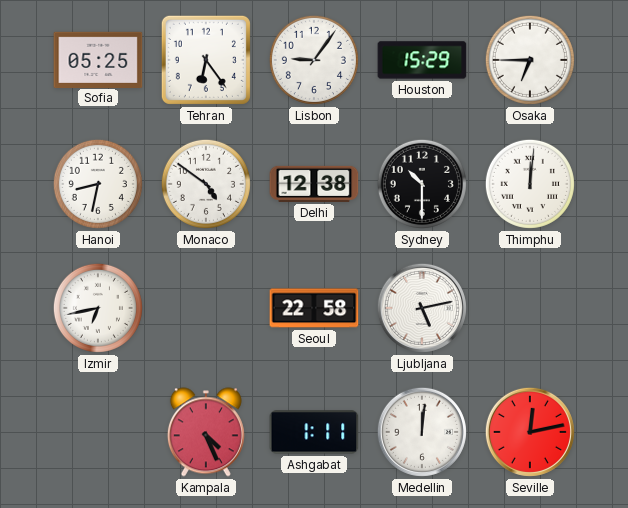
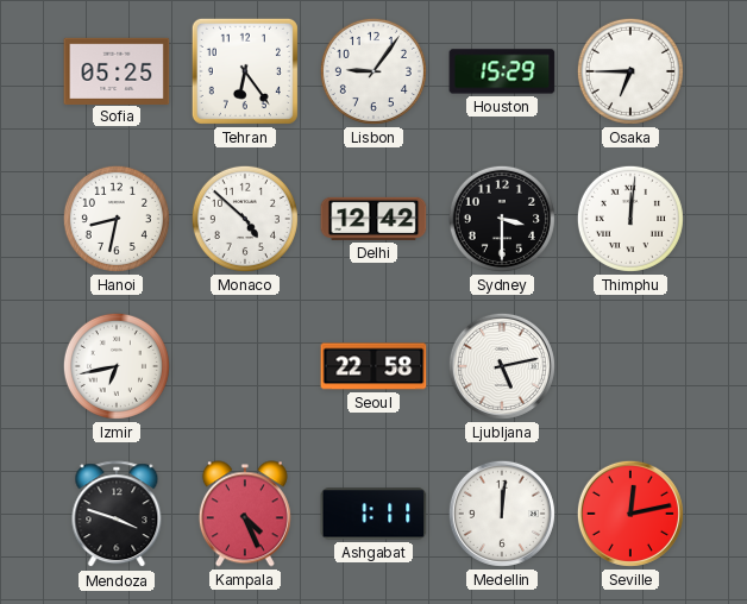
Monaco: 4:51 -> 4:52 (245, 219)
Delhi: 12:38 -> 12:42 (373, 219)
Sydney: 10:30 -> 3:30 (502, 219)
Mendoza: none -> 3:48 (117, 515)
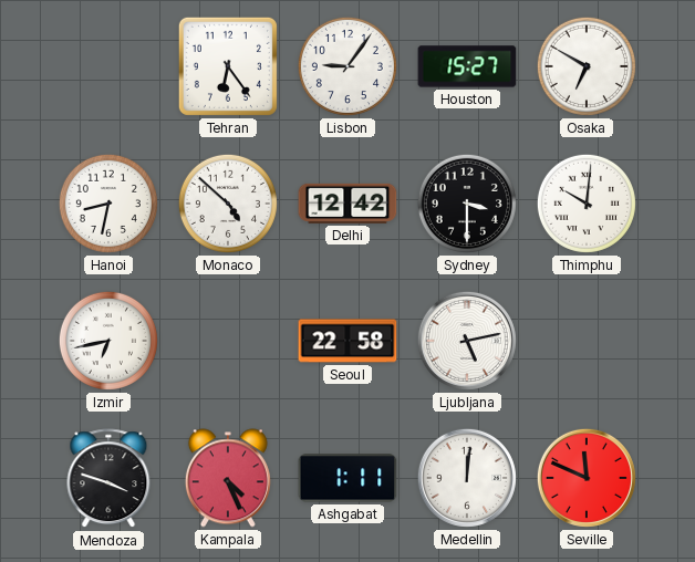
Sofia: 05:25 -> none (117, 70)
Houston: 15:29 -> 15:27 (467, 66)
Osaka: 6:45 -> 6:50 (587, 66)
Thimphu: 12:01 -> 10:01 (587, 204)
Seville: 12:13 -> 11:49 (587, 478)
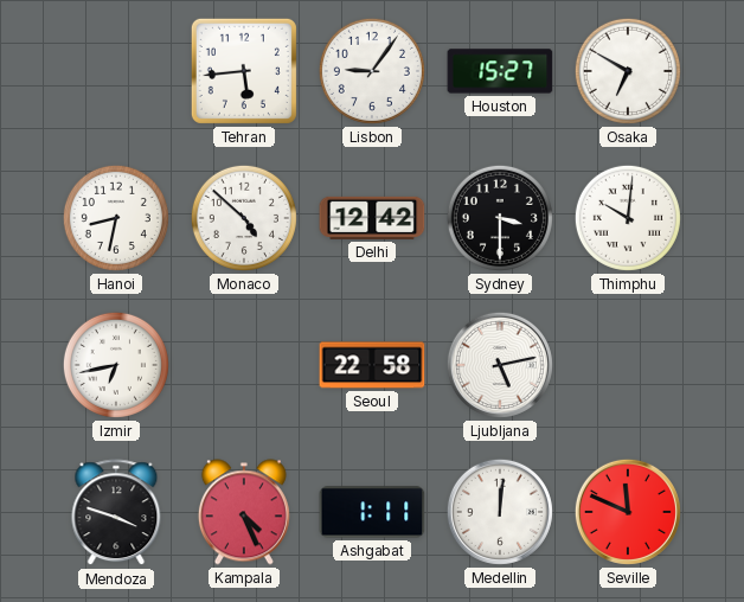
Tehran: 6:24 -> 5:44 (244, 71)
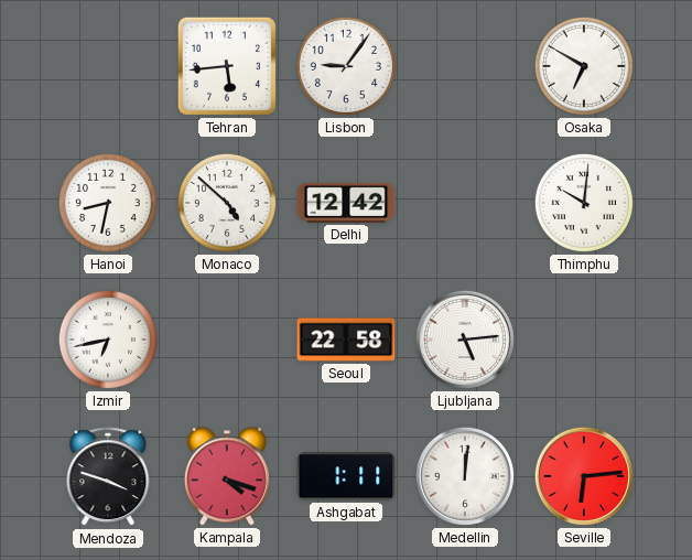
Houston: 15:27 -> none (500, 71)
Sydney: 3:30 -> none (500, 218)
Ljubljana: 5:13 -> 5:14 (465, 340)
Kampala: 4:26 -> 4:18 (227, 476)
Seville: 11:49 -> 6:14 (584, 476)
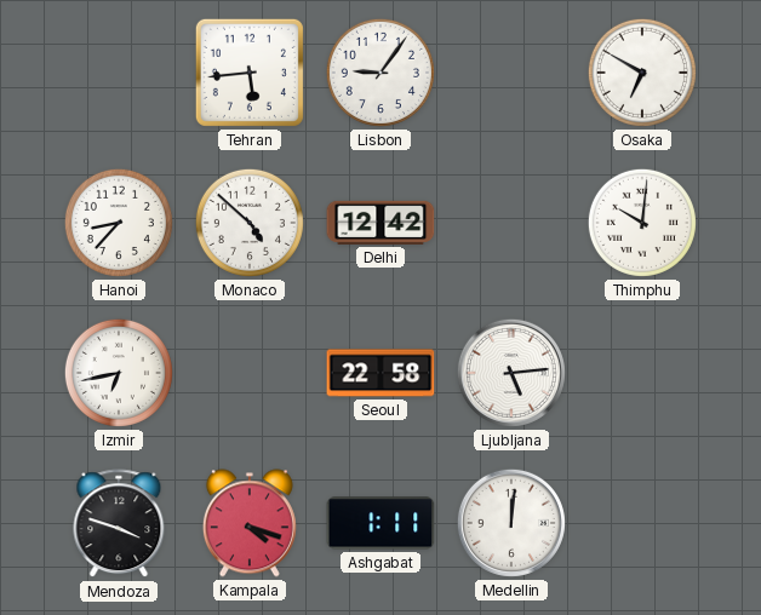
Hanoi: 8:32 -> 8:37 (119, 223)
Seville: 6:14 -> none (584, 476)
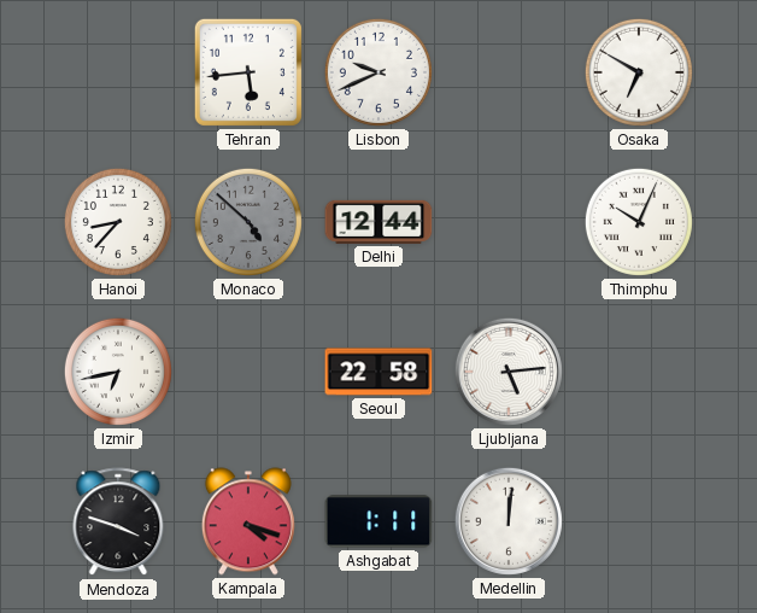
Lisbon: 9:06 -> 9:41 (378, 72)
Monaco dial: white -> grey (248, 222)
Delhi: 12:42 -> 12:44 (378, 222)
Thimphu: 10:01 -> 10:04 (639, 222)
